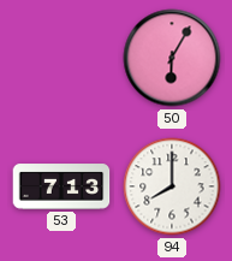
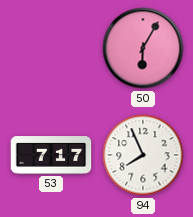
53: 7:13 -> 7:17 (51, 155)
94: 8:00 -> 7:56 (143, 155)
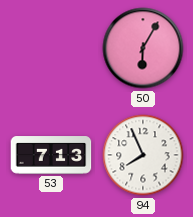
53: 7:17 -> 7:13 (51, 155)
